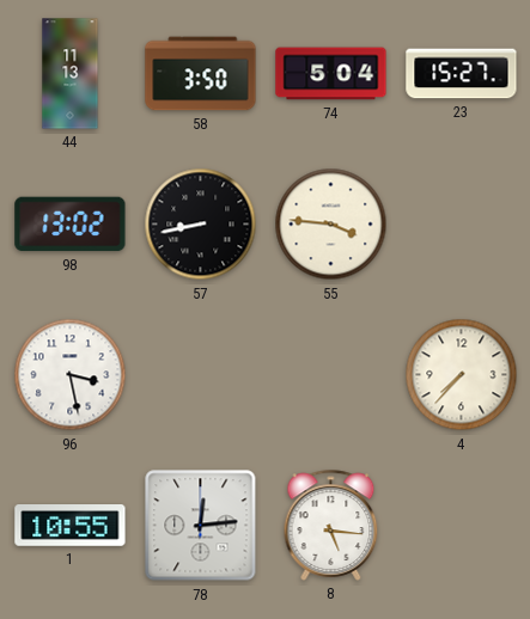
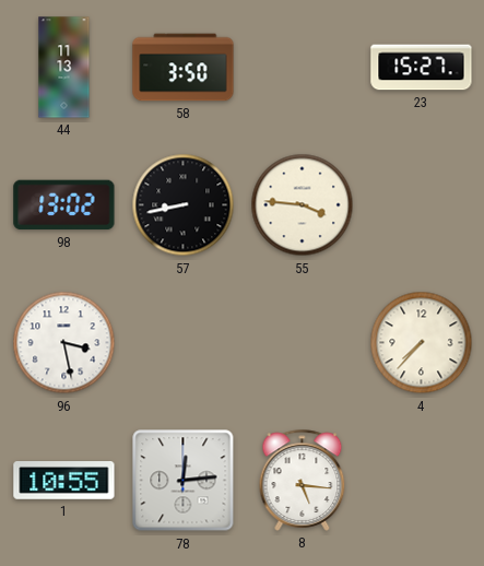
74: 5:04 -> none (331, 74)
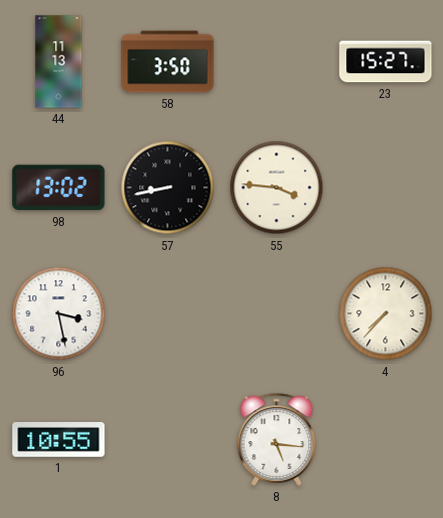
78: 12:14 -> none (184, 481)
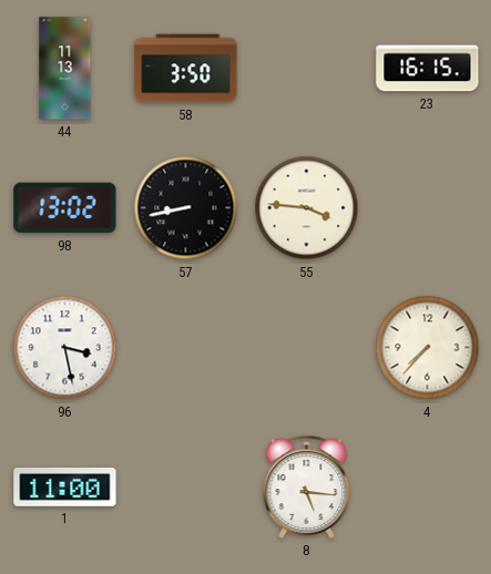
23: 15:27 -> 16:15 (428, 69)
1: 10:55 -> 11:00 (65, 488)
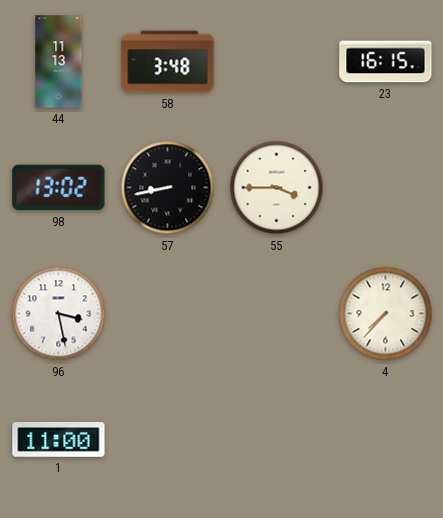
58: 3:50 -> 3:48 (168, 62)
55: 3:46 -> 3:45 (277, 188)
8: 5:16 -> none (307, 486)
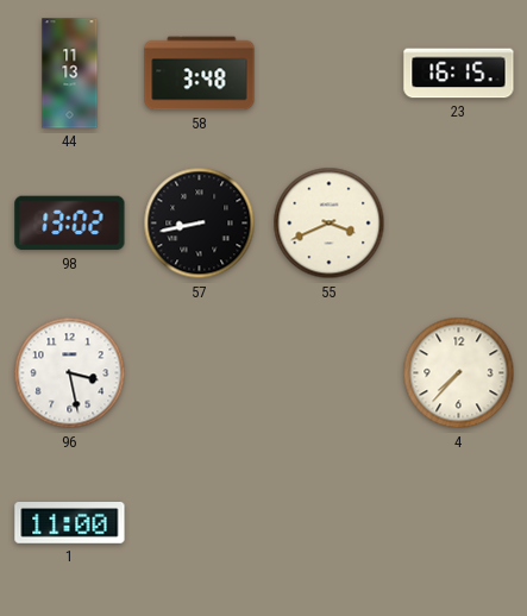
55: 3:45 -> 3:41 (330, 224)
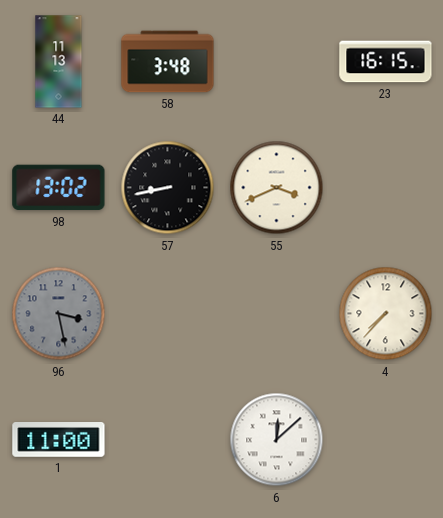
96 dial: white -> grey (59, 314)
6: none -> 12:08 (277, 440)
